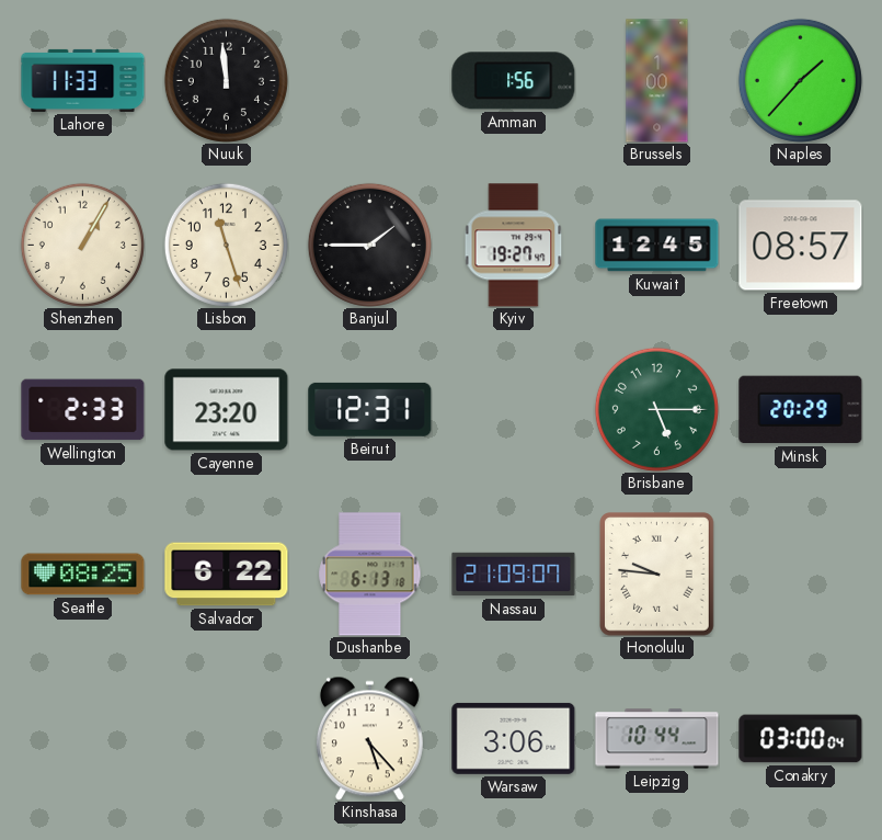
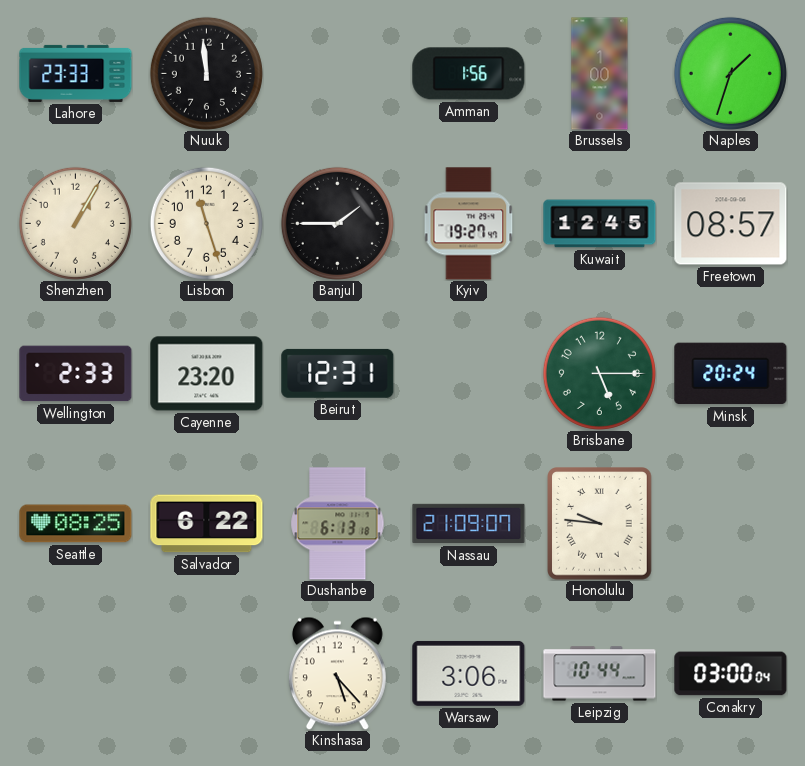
Lahore: 11:33 -> 23:33 (76, 73)
Naples: 1:37 -> 1:33 (730, 73)
Minsk: 20:29 -> 20:24 (731, 374)
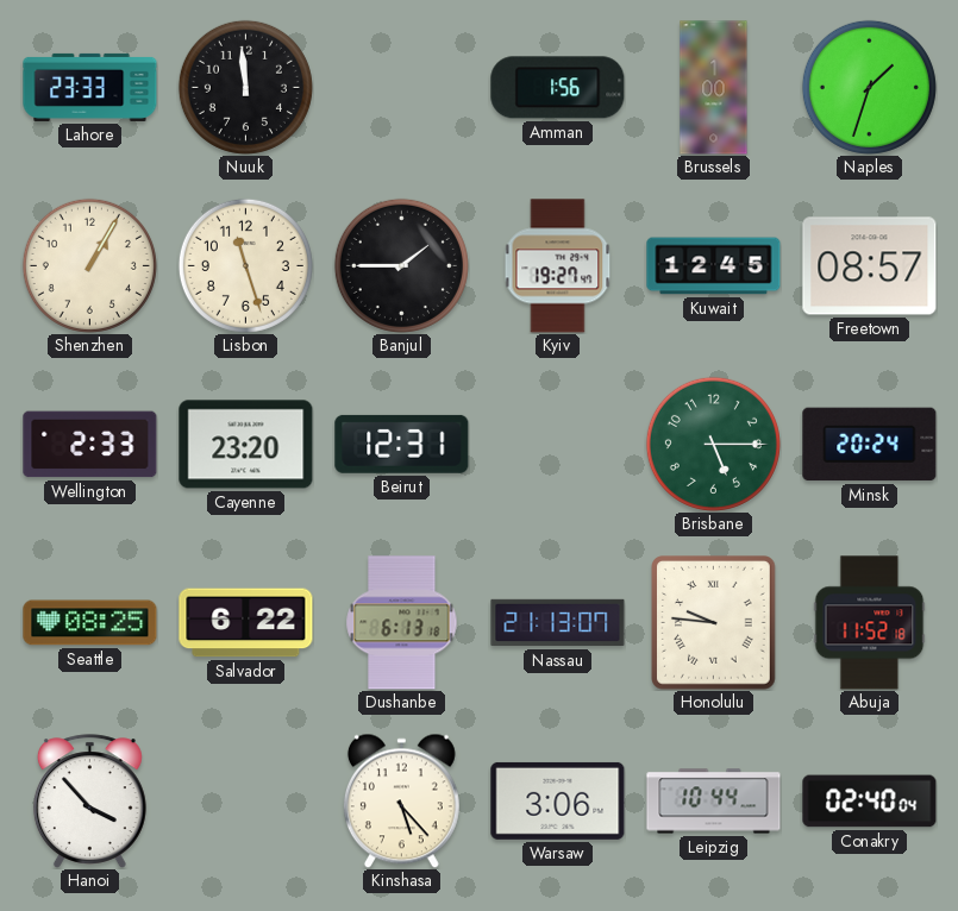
Nassau: 21:09 -> 21:13 (558, 623)
Abuja: none -> 11:52 (870, 623)
Hanoi: none -> 3:53 (89, 802)
Conakry: 03:00 -> 02:40 (870, 802)
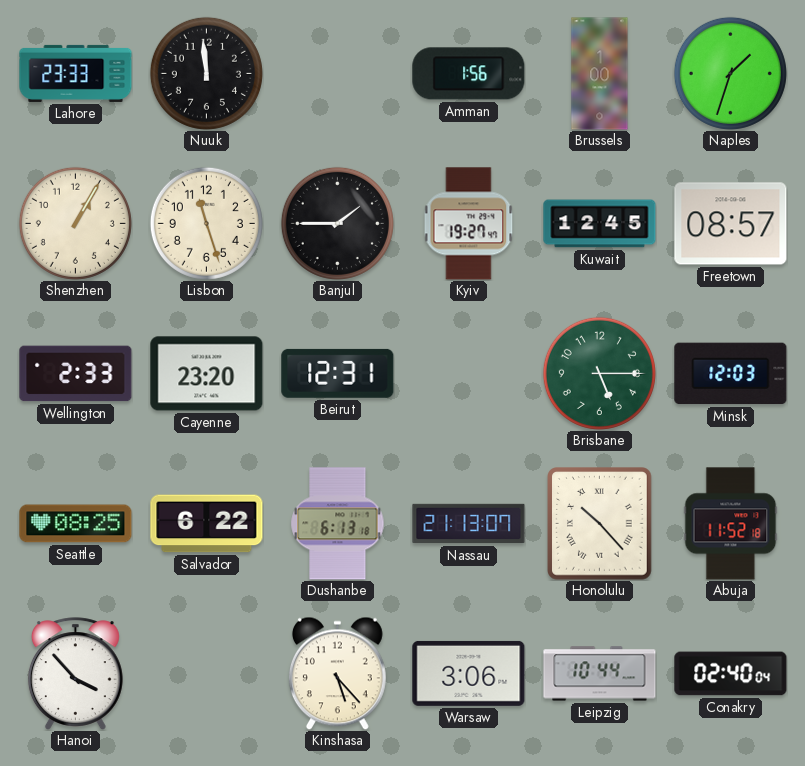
Minsk: 20:24 -> 12:03 (731, 374)
Honolulu: 9:46 -> 10:23 (600, 524)
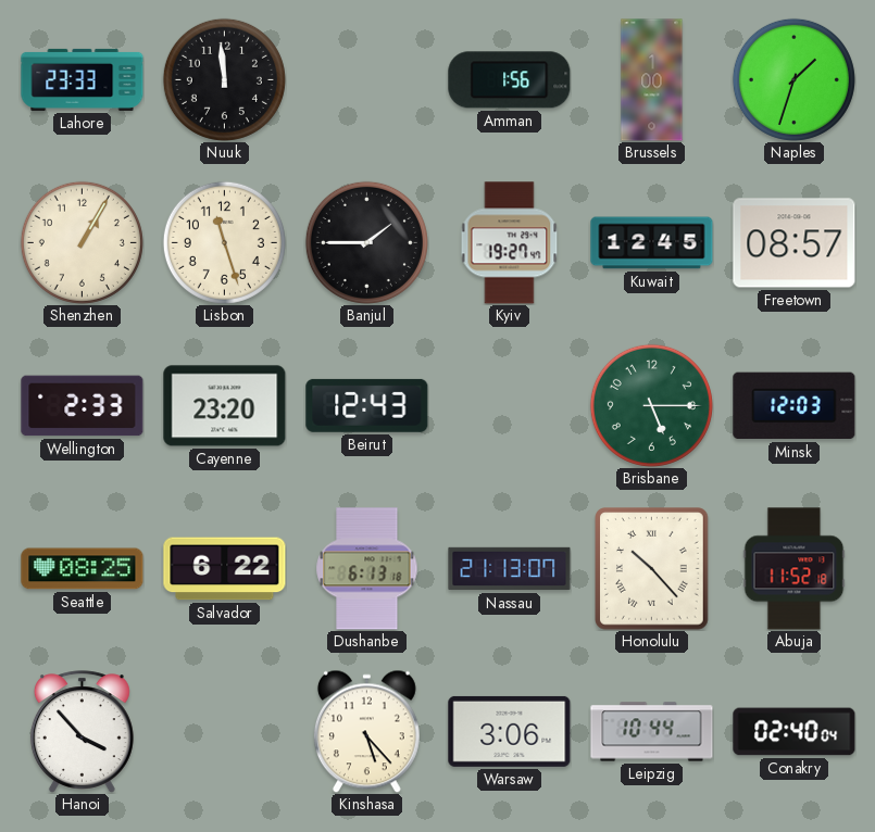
Beirut: 12:31 -> 12:43 (367, 405)
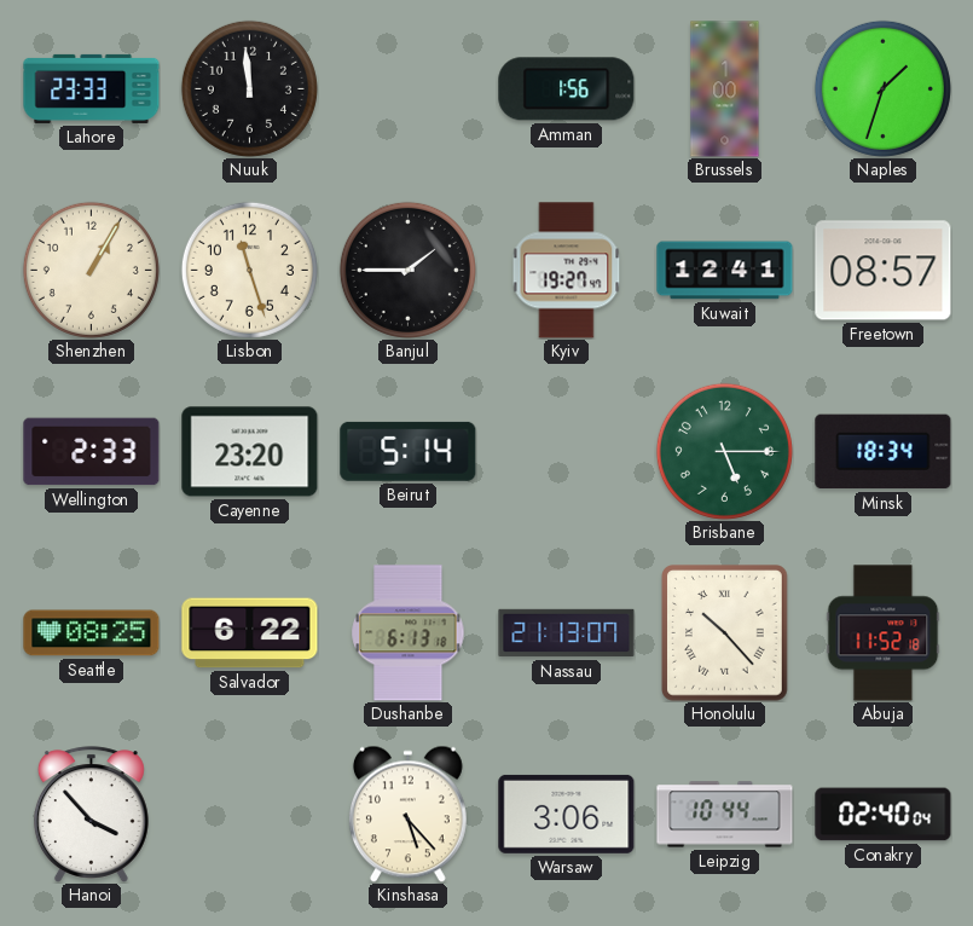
Kuwait: 12:45 -> 12:41 (725, 271)
Beirut: 12:43 -> 5:14 (409, 451)
Minsk: 12:03 -> 18:34 (884, 452)
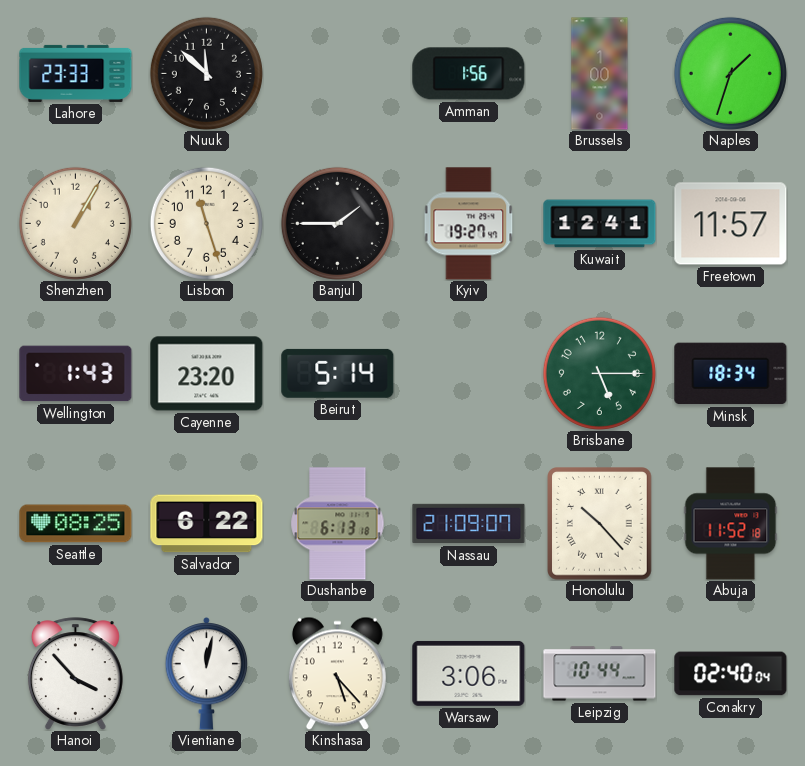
Nuuk: 11:59 -> 11:52 (206, 73)
Freetown: 08:57 -> 11:57 (731, 224)
Wellington: 2:33 -> 1:43 (76, 374)
Nassau: 21:13 -> 21:09 (469, 524)
Vientiane: none -> 12:02 (207, 674)
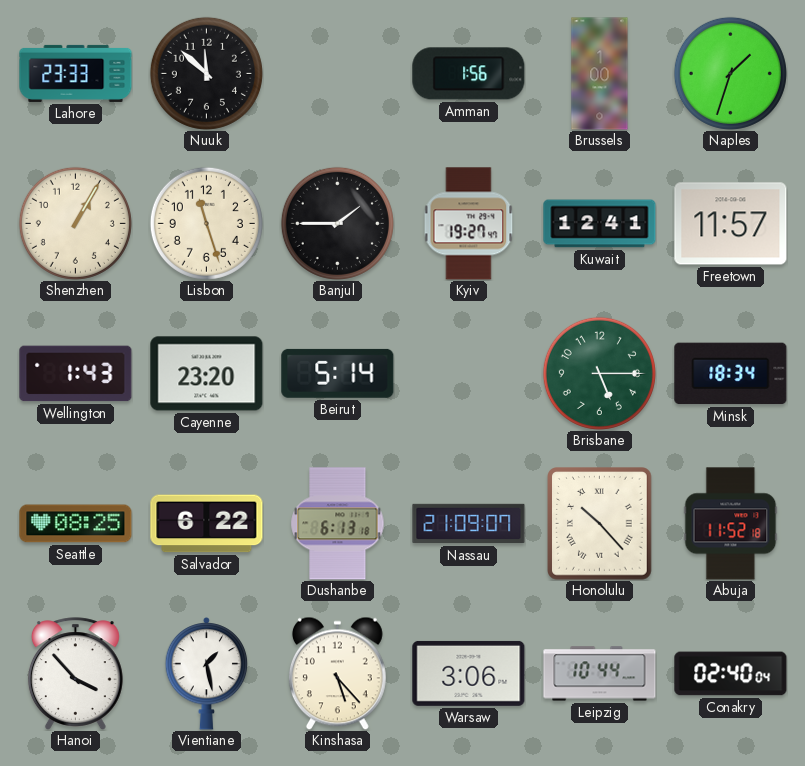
Vientiane: 12:02 -> 1:28 (207, 674)
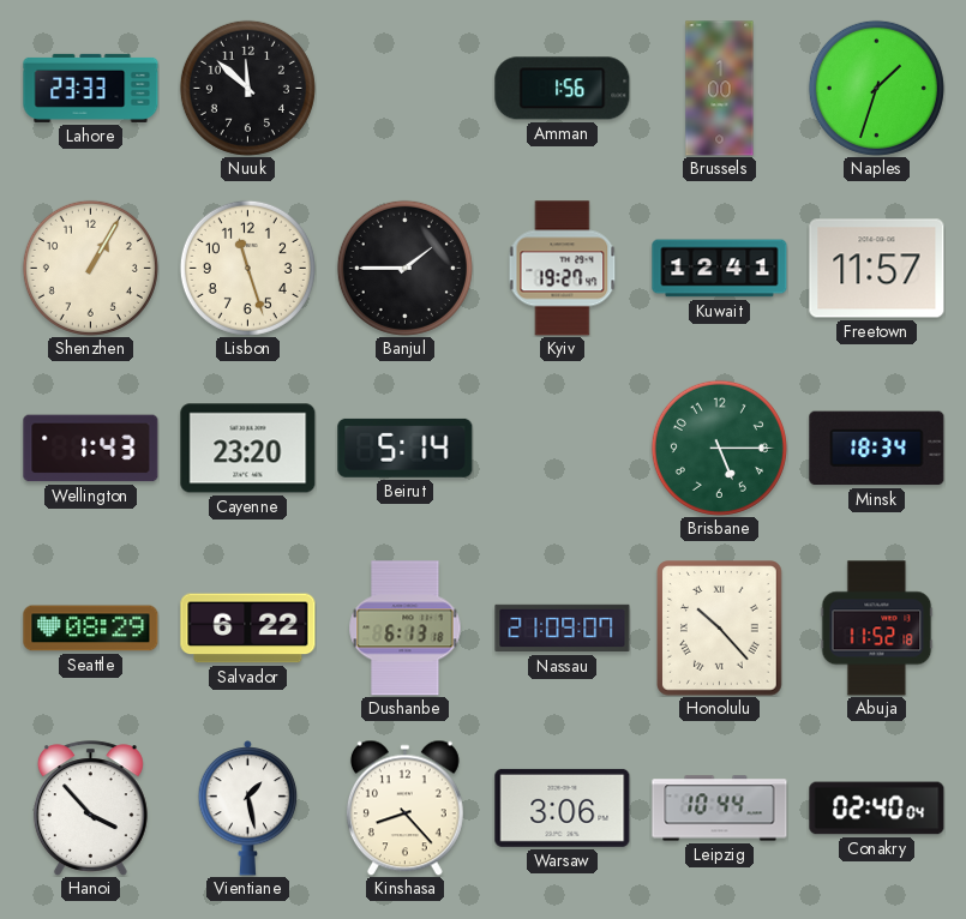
Seattle: 08:25 -> 08:29 (91, 629)
Kinshasa: 5:23 -> 8:23 (404, 807)
